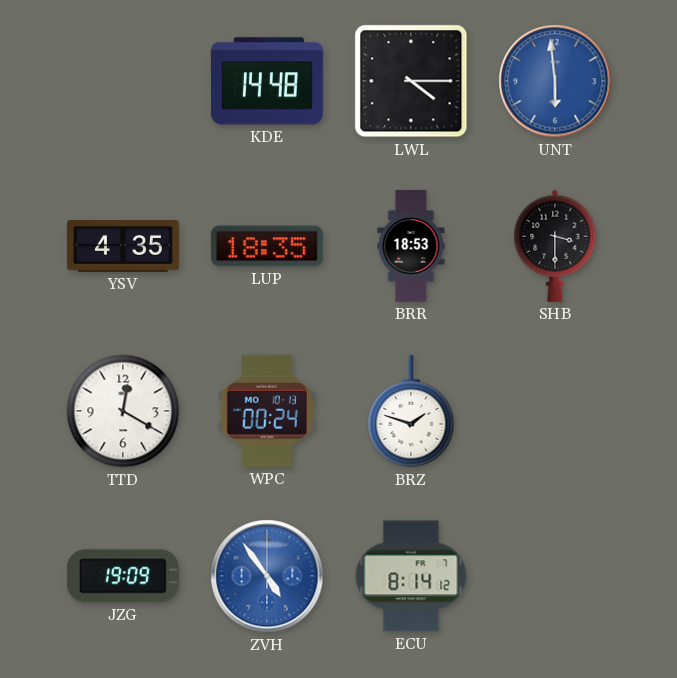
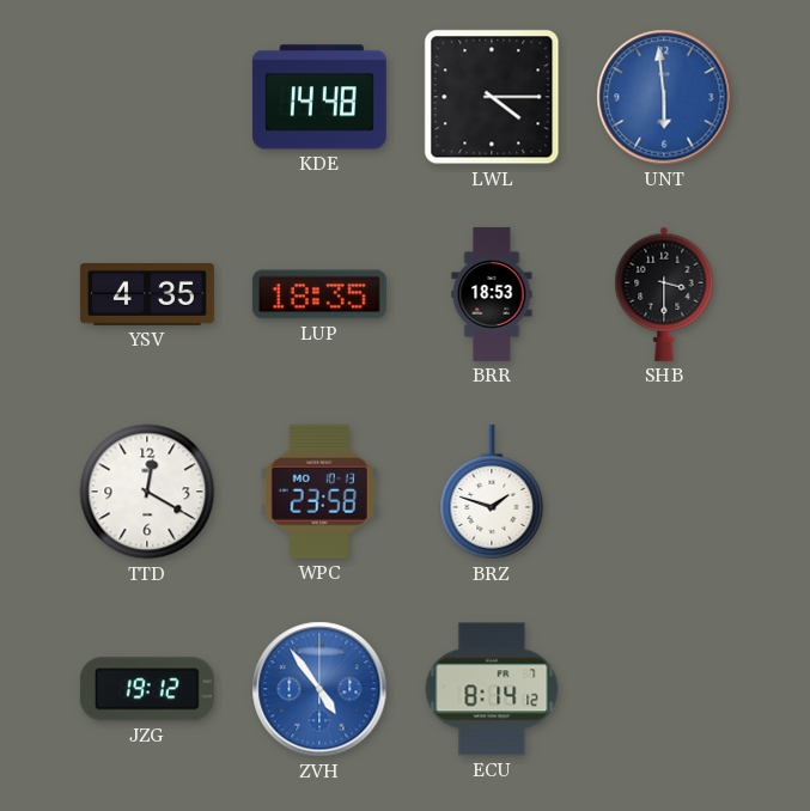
WPC: 00:24 -> 23:58 (319, 492)
JZG: 19:09 -> 19:12 (147, 689)
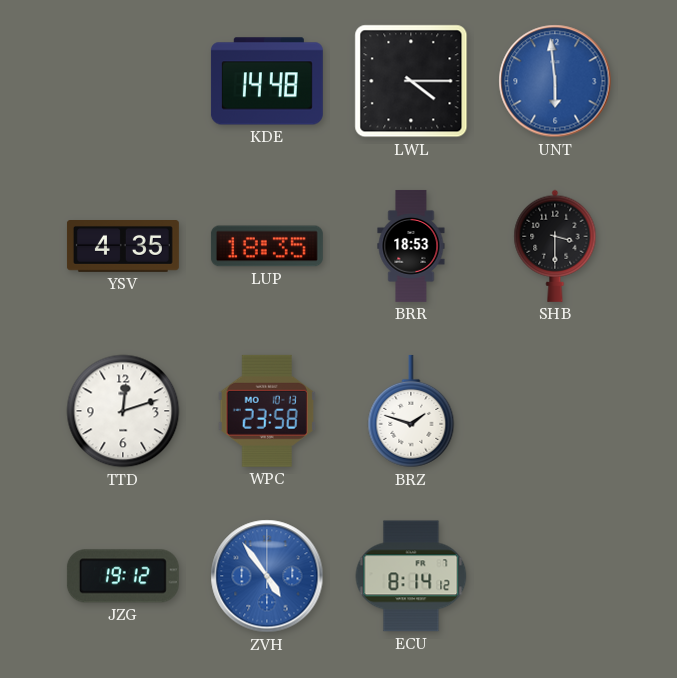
TTD: 12:20 -> 12:12 (123, 411)
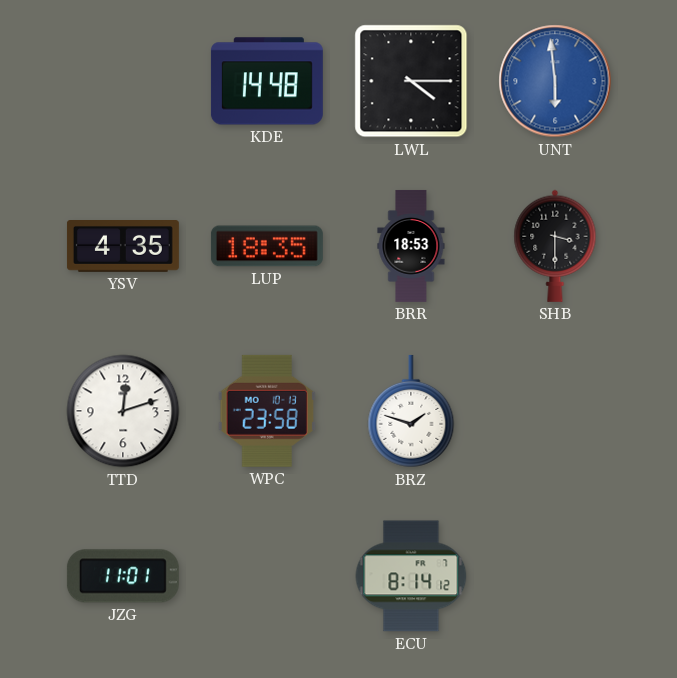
JZG: 19:12 -> 11:01 (123, 576)
ZVH: 4:54 -> none (267, 576)
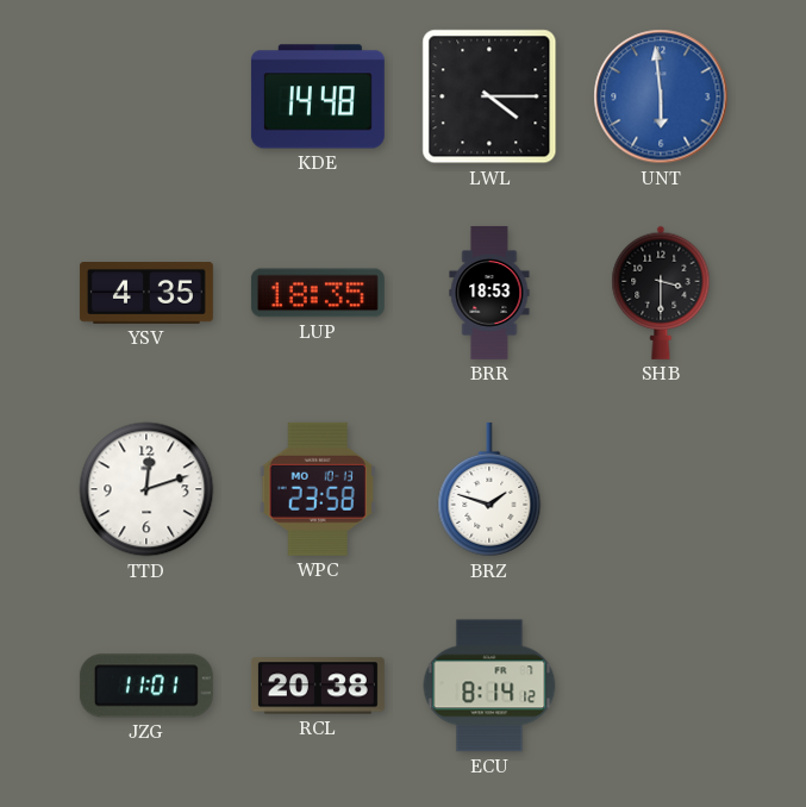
RCL: none -> 20:38 (318, 686)
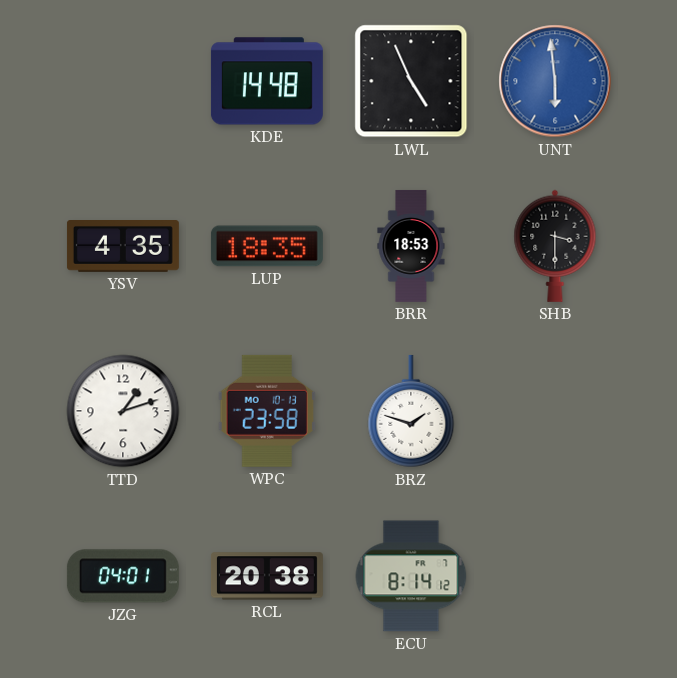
LWL: 4:15 -> 4:56 (411, 81)
TTD: 12:12 -> 1:12 (123, 411)
JZG: 11:01 -> 04:01 (123, 576)
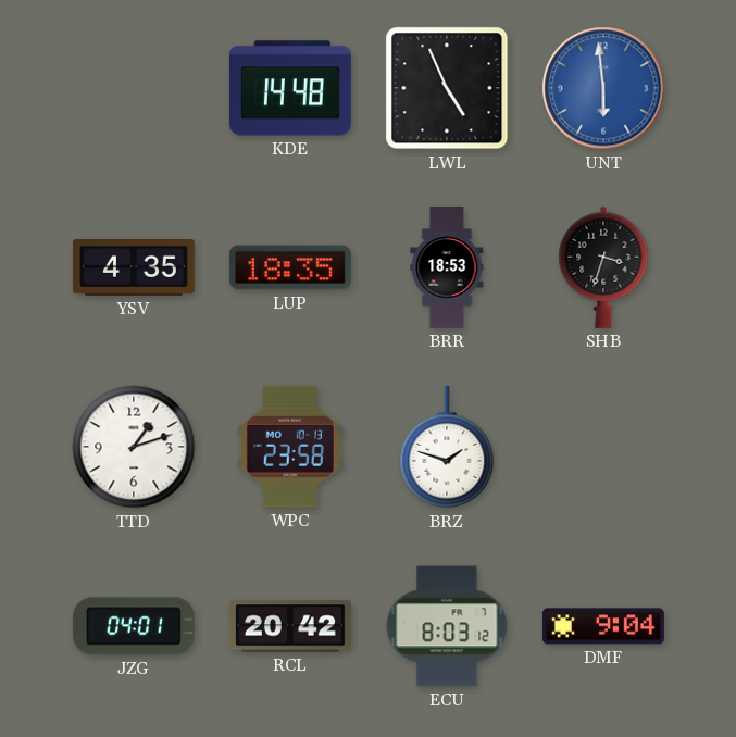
SHB: 3:30 -> 3:33 (603, 267)
RCL: 20:38 -> 20:42 (290, 626)
ECU: 8:14 -> 8:03 (447, 626)
DMF: none -> 9:04 (603, 626)
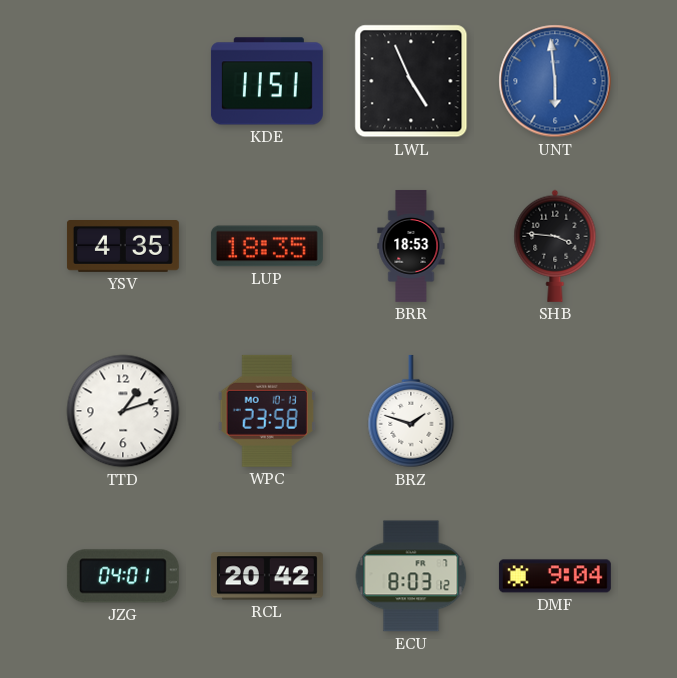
KDE: 14:48 -> 11:51 (267, 81)
SHB: 3:33 -> 3:46 (555, 246)
